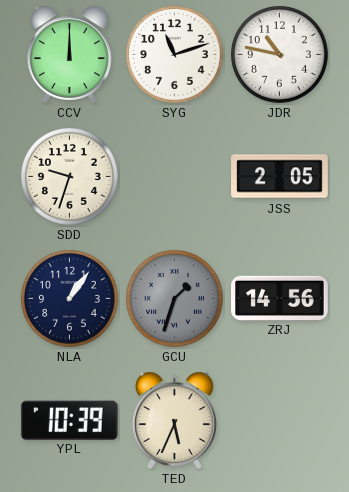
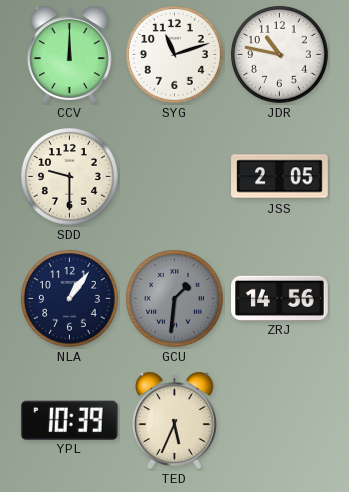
SDD: 9:33 -> 9:30 (70, 177)
GCU: 1:33 -> 1:31 (175, 299)
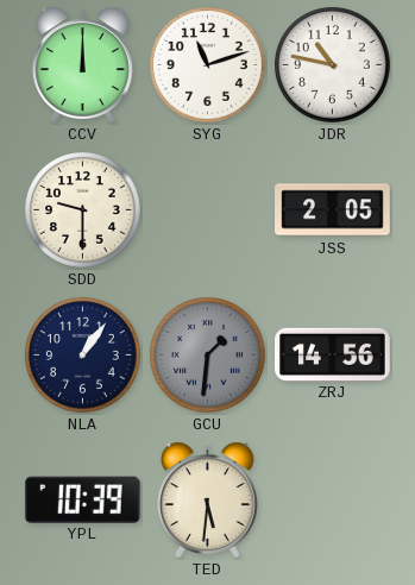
TED: 5:34 -> 5:31 (207, 499)
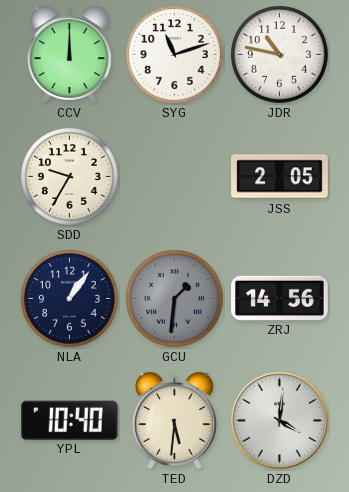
SDD: 9:30 -> 9:35 (70, 177)
YPL: 10:39 -> 10:40 (69, 420)
DZD: none -> 4:01 (279, 420)
